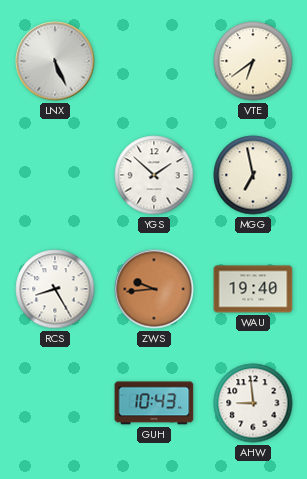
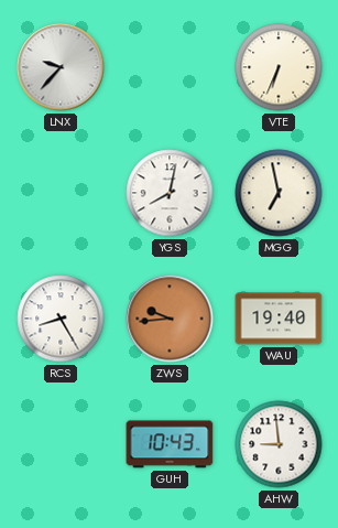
LNX: 5:26 -> 9:37 (61, 67)
VTE: 6:39 -> 6:34 (279, 67)
YGS: 1:52 -> 8:02 (170, 193)
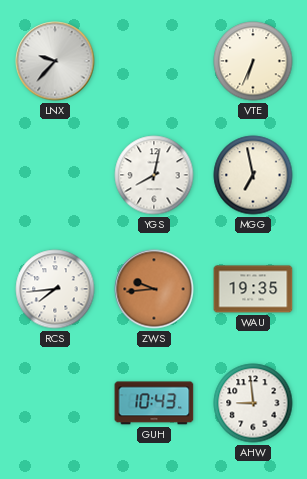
RCS: 8:25 -> 7:44 (55, 289)
WAU: 19:40 -> 19:35 (253, 289)
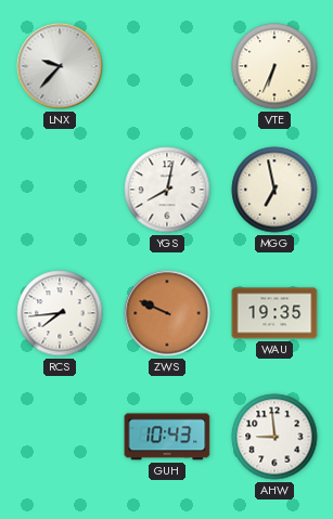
ZWS: 9:44 -> 9:49 (167, 313)
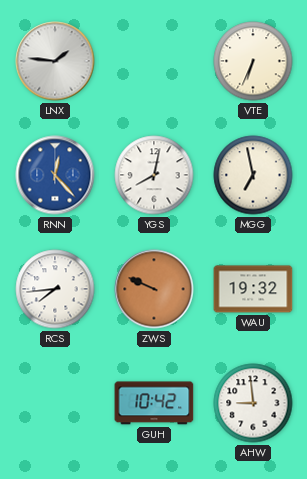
LNX: 9:37 -> 1:46 (55, 61)
RNN: none -> 12:23 (55, 175)
WAU: 19:35 -> 19:32 (253, 289)
GUH: 10:43 -> 10:42 (154, 403)
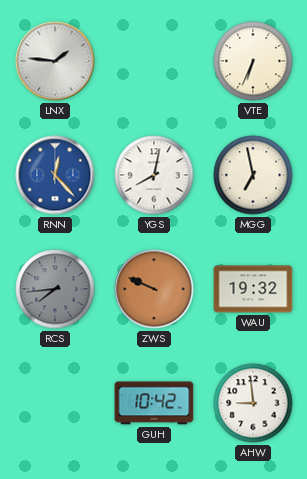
RCS dial: white -> grey (55, 289)
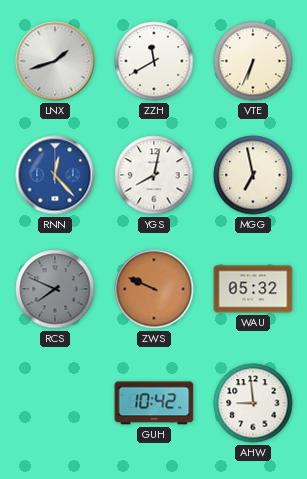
LNX: 1:46 -> 1:42 (55, 61)
ZZH: none -> 11:40 (154, 61)
RCS: 7:44 -> 7:49 (55, 289)
WAU: 19:32 -> 05:32 (253, 289)
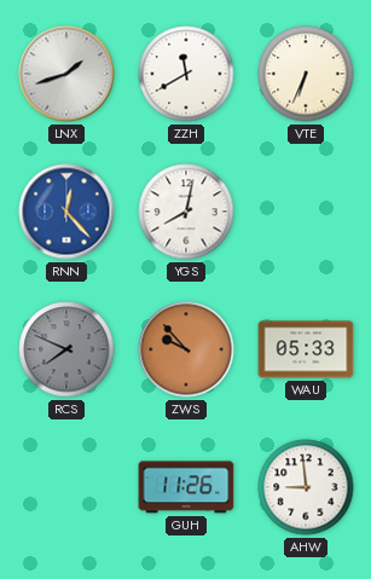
MGG: 6:58 -> none (253, 175)
ZWS: 9:49 -> 9:53 (186, 349)
WAU: 05:32 -> 05:33 (306, 349)
GUH: 10:42 -> 11:26 (186, 487)
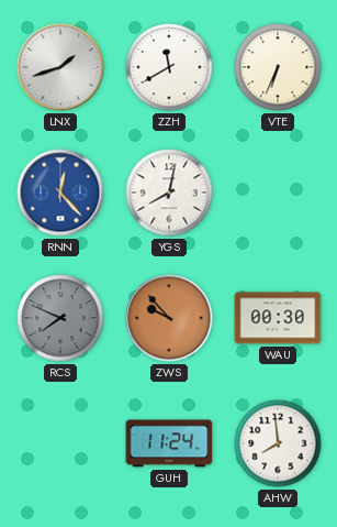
WAU: 05:33 -> 00:30 (278, 318)
GUH: 11:26 -> 11:24 (169, 443)
AHW: 8:59 -> 7:59 (278, 443)
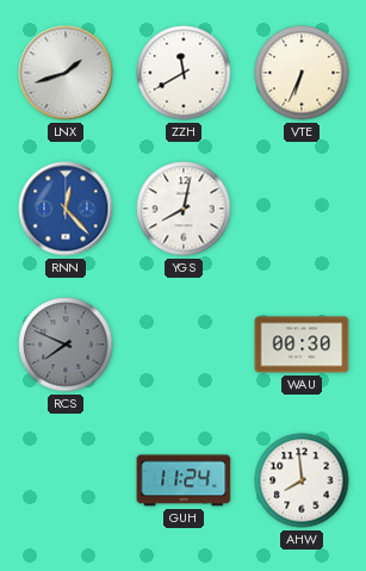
ZWS: 9:53 -> none (169, 318)
